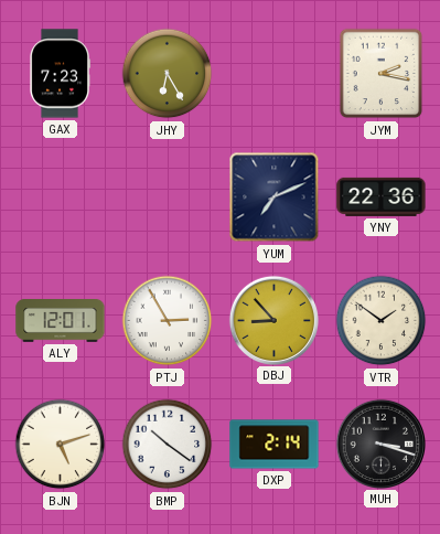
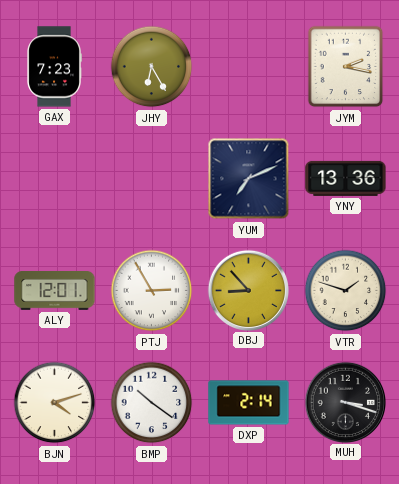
YNY: 22:36 -> 13:36 (346, 178)
VTR: 1:51 -> 1:48 (346, 291)
BJN: 5:12 -> 4:12 (55, 403)
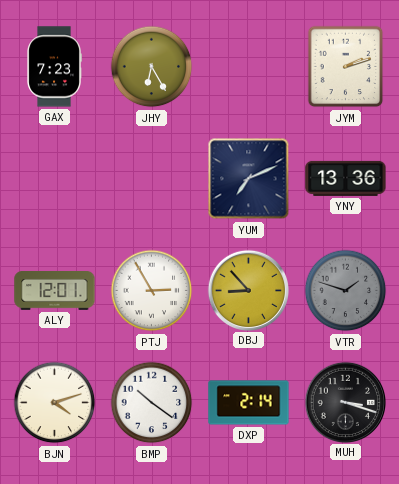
JYM: 2:17 -> 2:12 (346, 67)
VTR dial: cream -> grey (346, 291)
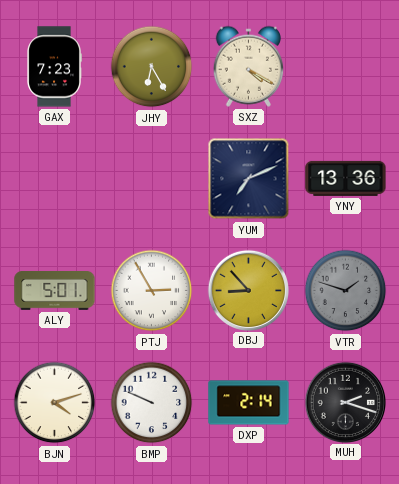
SXZ: none -> 4:20 (248, 66)
JYM: 2:12 -> none (346, 67)
ALY: 12:01 -> 5:01 (55, 291)
BMP: 10:21 -> 9:49 (152, 403)
MUH: 3:18 -> 2:18 (345, 402)
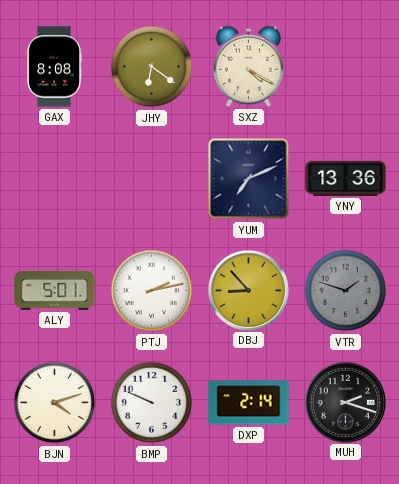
GAX: 7:23 -> 8:08 (54, 67)
JHY: 6:25 -> 6:21 (152, 67)
PTJ: 2:55 -> 2:13 (152, 291)
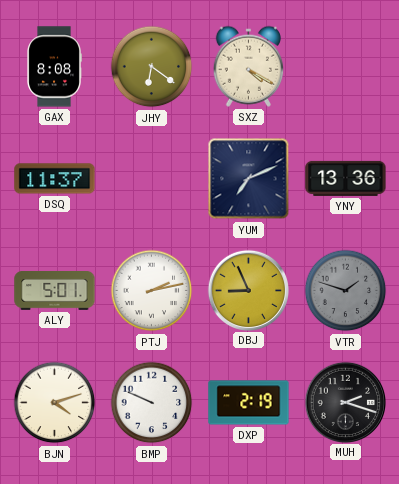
DSQ: none -> 11:37 (55, 179)
DBJ: 8:53 -> 8:56 (248, 290)
DXP: 2:14 -> 2:19 (249, 403)
